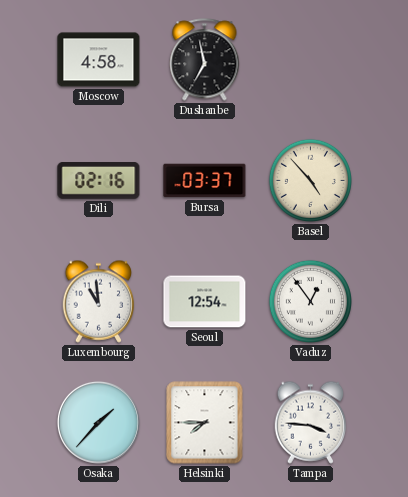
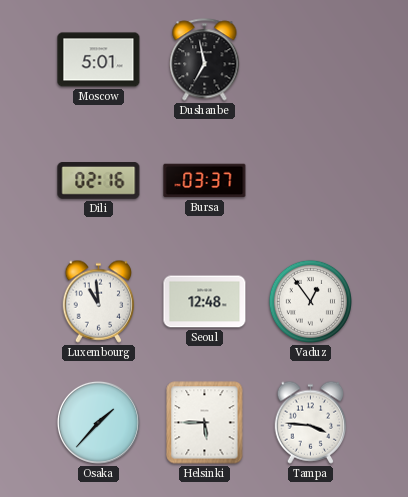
Moscow: 4:58 -> 5:01 (99, 60)
Basel: 4:53 -> none (310, 180)
Seoul: 12:54 -> 12:48 (205, 302)
Helsinki: 7:45 -> 5:45 (205, 423)
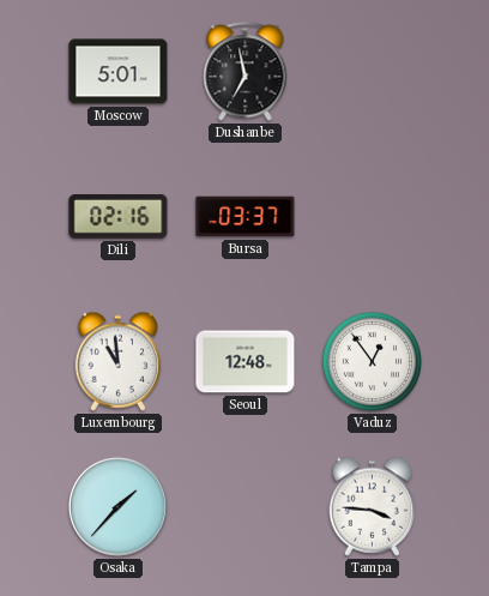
Helsinki: 5:45 -> none (205, 423)
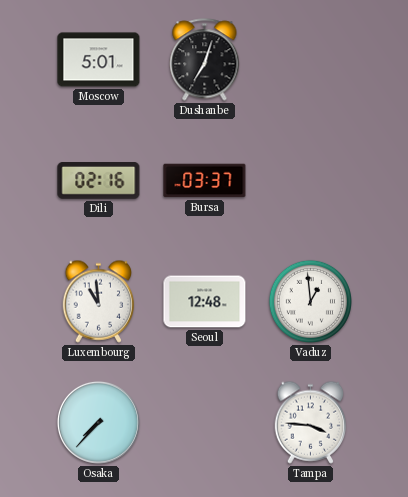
Dushanbe: 6:58 -> 7:03 (205, 60)
Vaduz: 12:54 -> 12:59 (310, 301)
Osaka: 1:37 -> 7:37 (98, 422)
